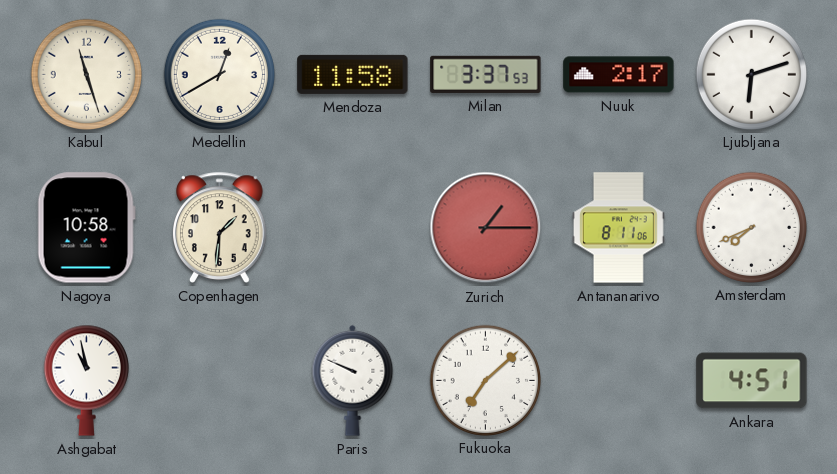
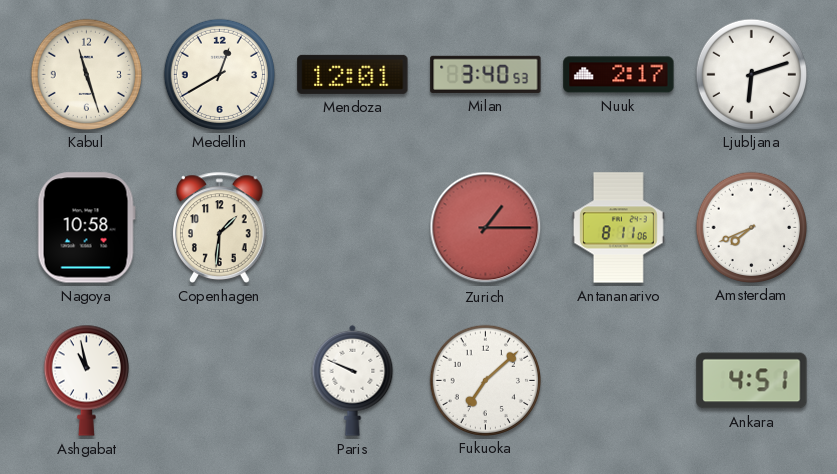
Mendoza: 11:58 -> 12:01 (353, 74)
Milan: 3:37 -> 3:40 (486, 74)
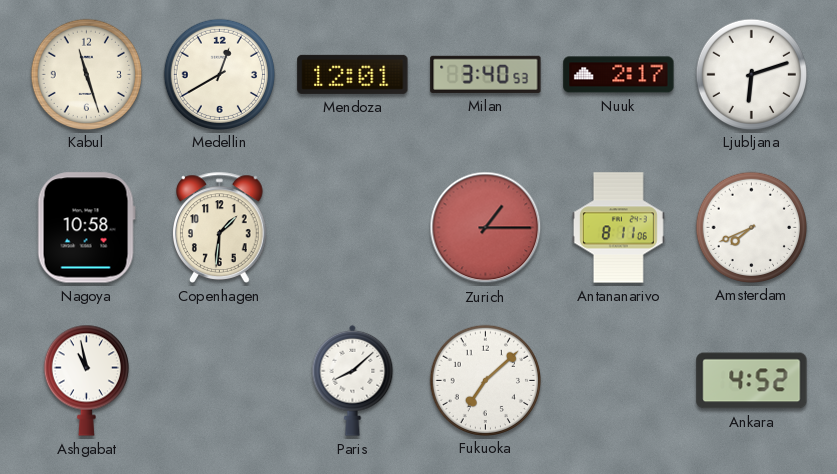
Paris: 9:49 -> 8:08 (353, 380)
Ankara: 4:51 -> 4:52 (752, 381)
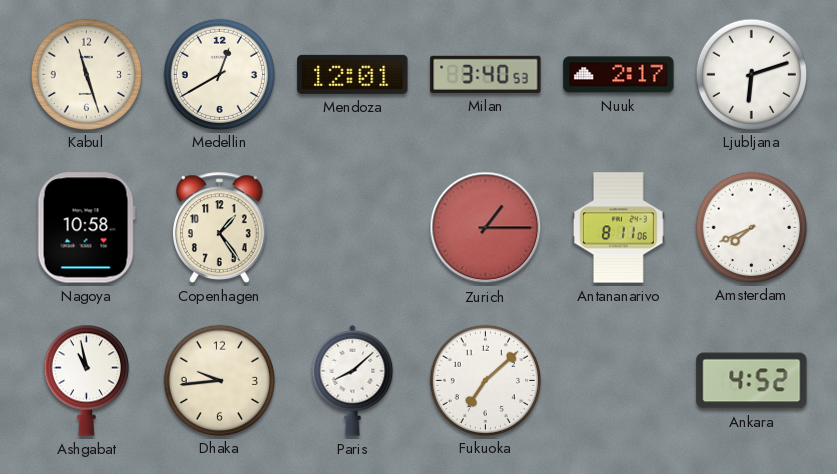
Copenhagen: 1:31 -> 1:24 (220, 227)
Dhaka: none -> 9:44 (219, 380)
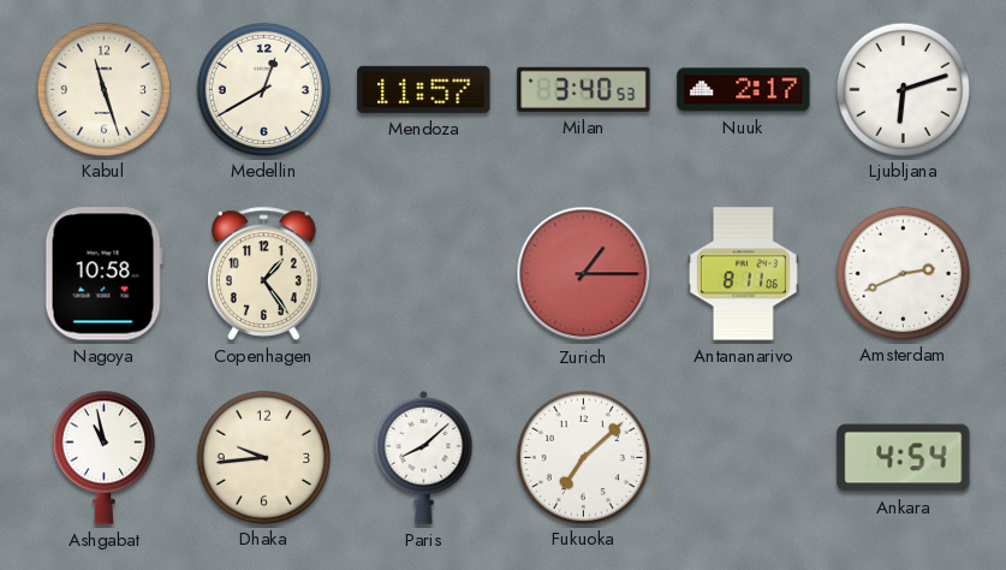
Mendoza: 12:01 -> 11:57 (424, 89)
Amsterdam: 7:41 -> 2:41 (903, 273)
Ankara: 4:52 -> 4:54 (904, 458)
